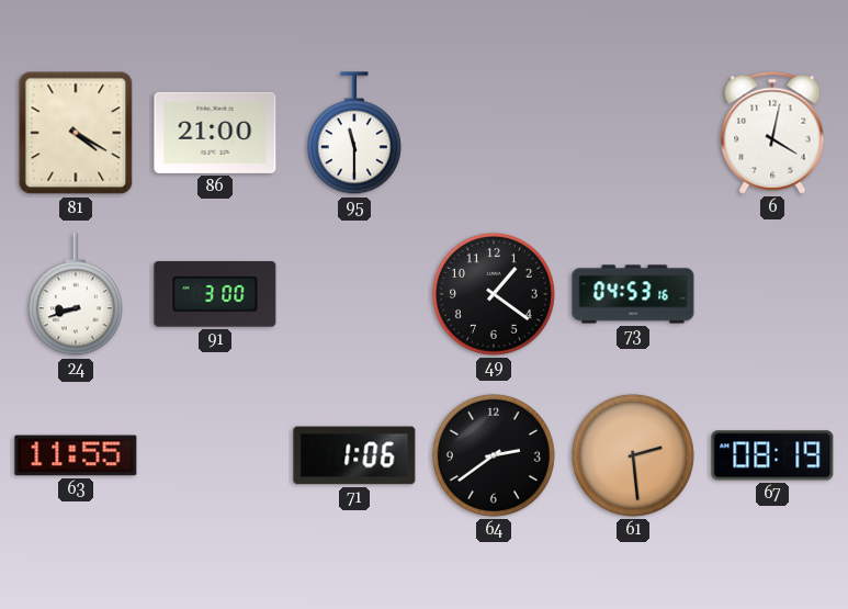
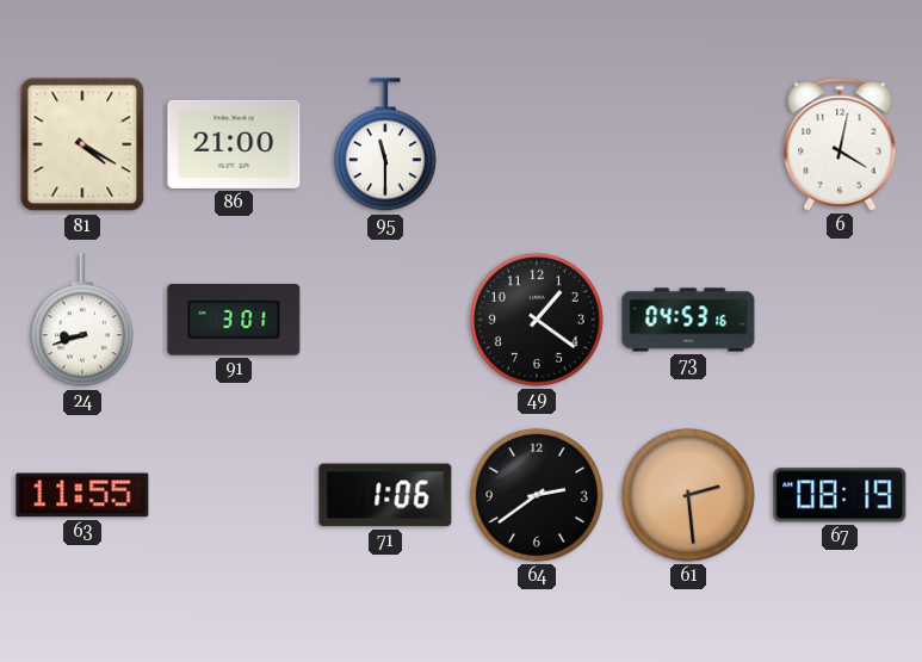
91: 3:00 -> 3:01 (234, 320)
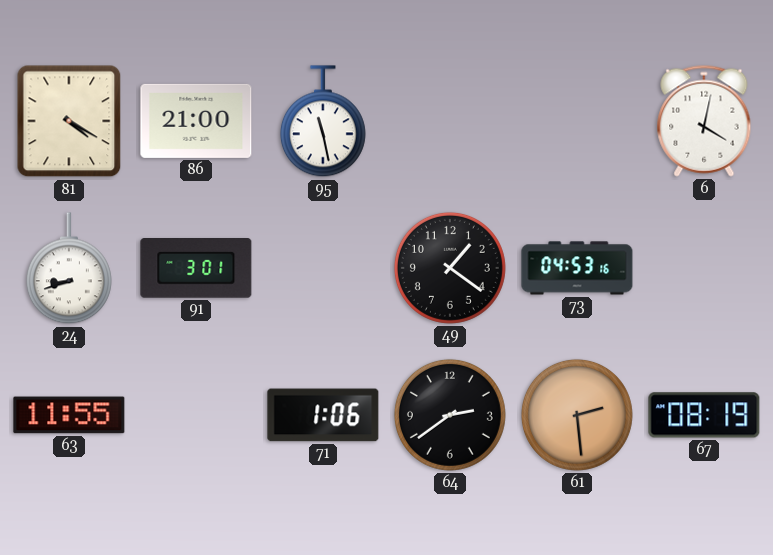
95: 11:30 -> 11:28 (323, 122)
